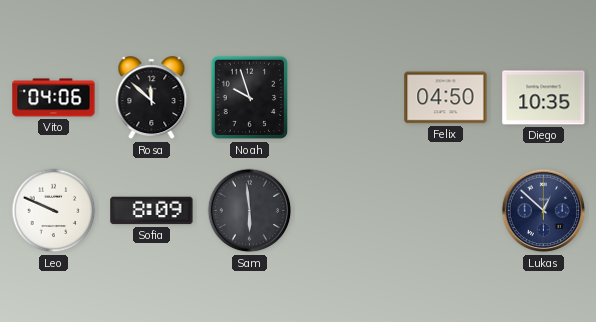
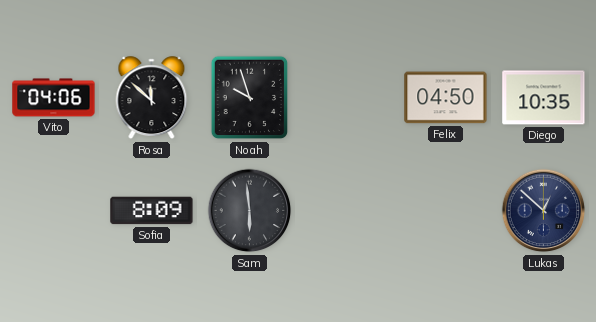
Leo: 9:49 -> none (54, 211)
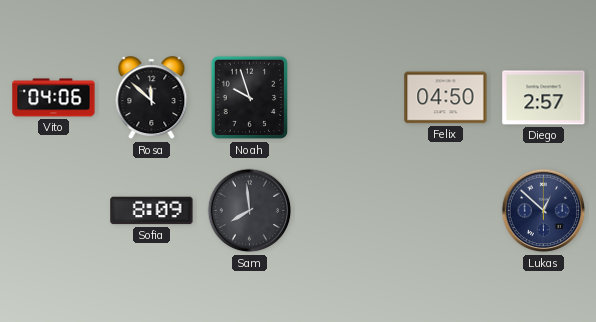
Diego: 10:35 -> 2:57 (544, 98)
Sam: 5:59 -> 7:59 (250, 211)
